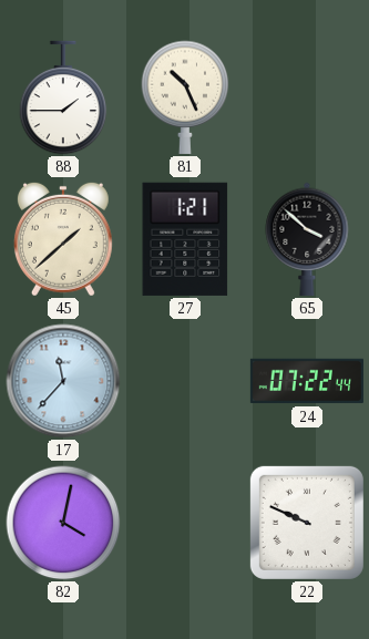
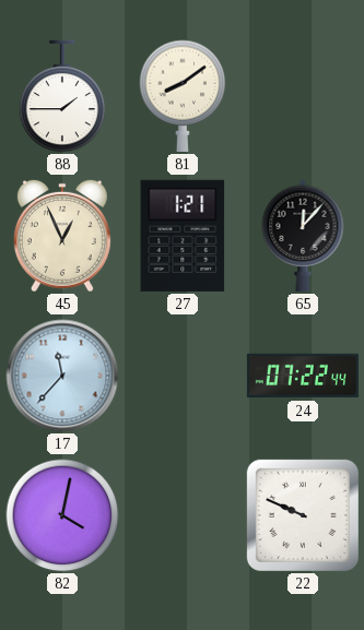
81: 10:26 -> 8:09 (183, 96)
45: 1:38 -> 12:56 (62, 236)
65: 3:52 -> 12:07 (303, 236)
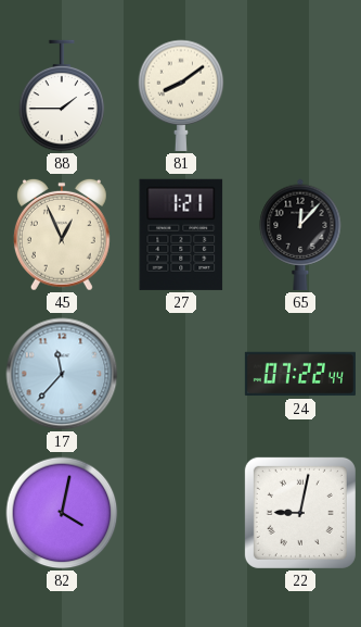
22: 9:49 -> 9:02 (300, 513)
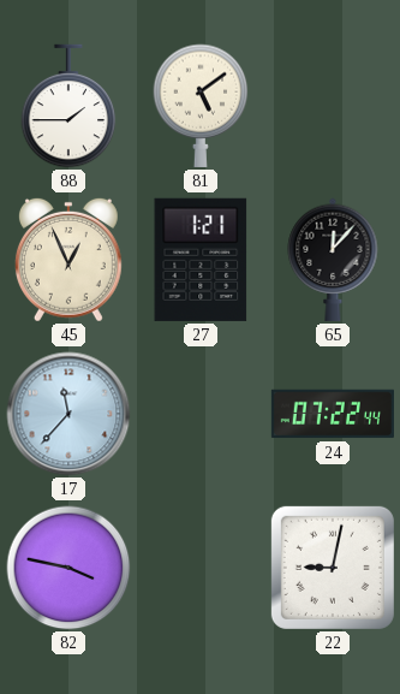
81: 8:09 -> 5:09 (201, 106)
82: 4:02 -> 3:47 (68, 568)
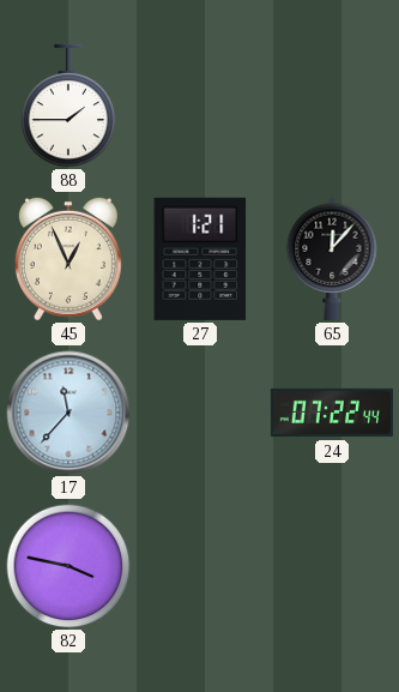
81: 5:09 -> none (201, 106)
22: 9:02 -> none (333, 568)
